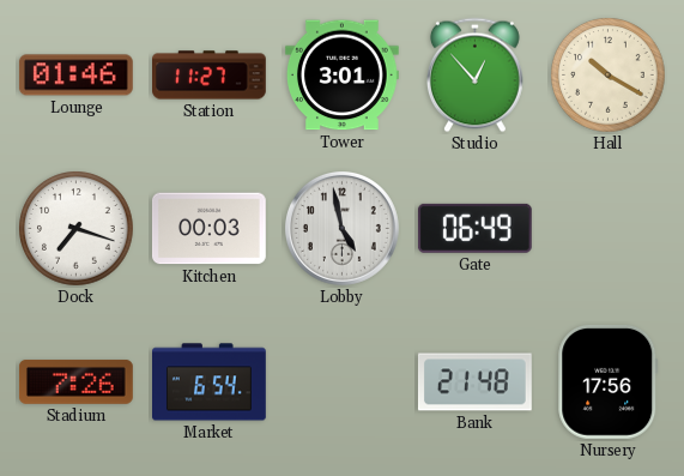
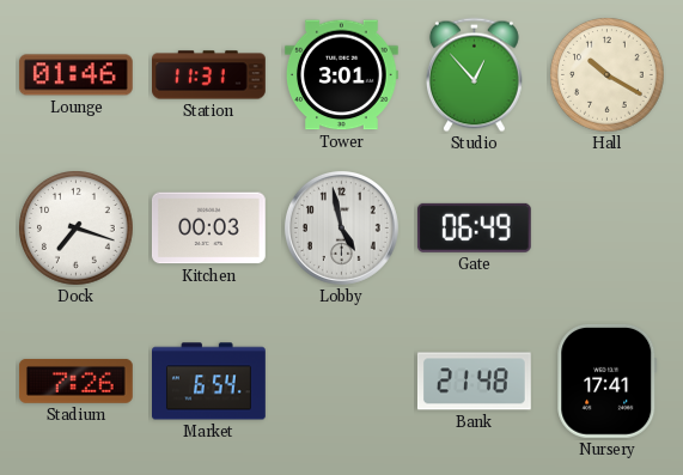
Station: 11:27 -> 11:31 (209, 75)
Nursery: 17:56 -> 17:41 (608, 380)
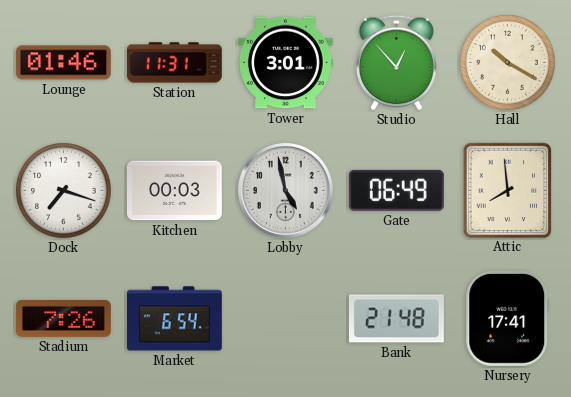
Attic: none -> 7:59 (507, 190)
